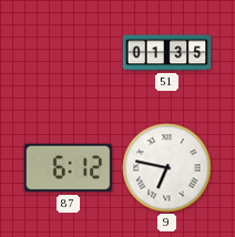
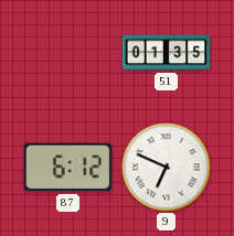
9: 6:47 -> 6:49 (167, 168)
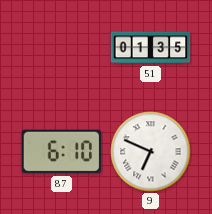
87: 6:12 -> 6:10 (62, 152)
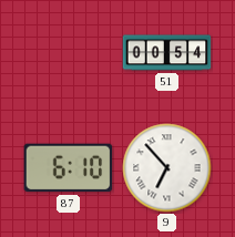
51: 01:35 -> 00:54 (167, 53)
9: 6:49 -> 6:53 (167, 168)
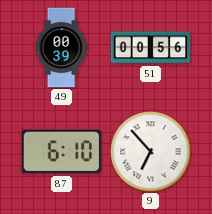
49: none -> 00:39 (61, 48)
51: 00:54 -> 00:56 (151, 48)
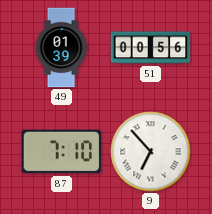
49: 00:39 -> 01:39 (61, 48)
87: 6:10 -> 7:10 (62, 152)
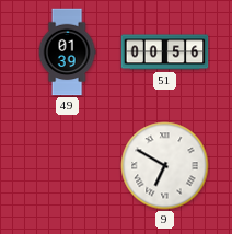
87: 7:10 -> none (62, 152)
9: 6:53 -> 6:50 (165, 166)
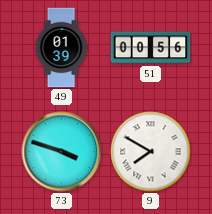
73: none -> 3:48 (62, 152)
9: 6:50 -> 7:50 (151, 152)
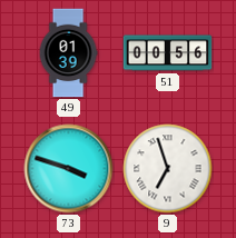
9: 7:50 -> 6:57 (168, 169)
